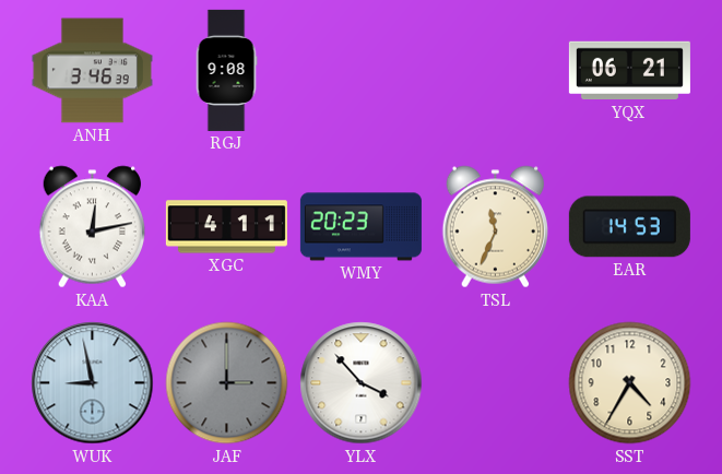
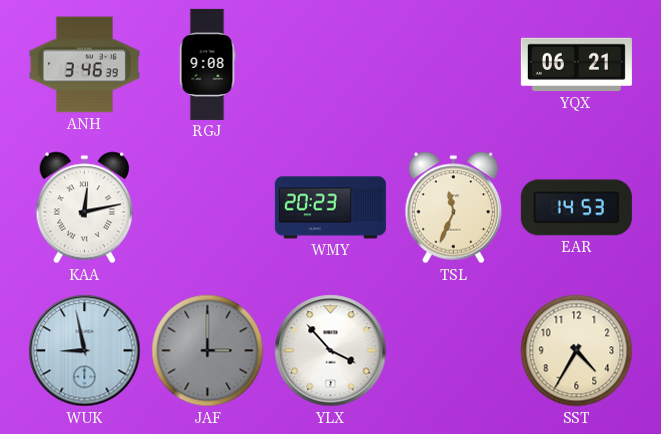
XGC: 4:11 -> none (226, 227)
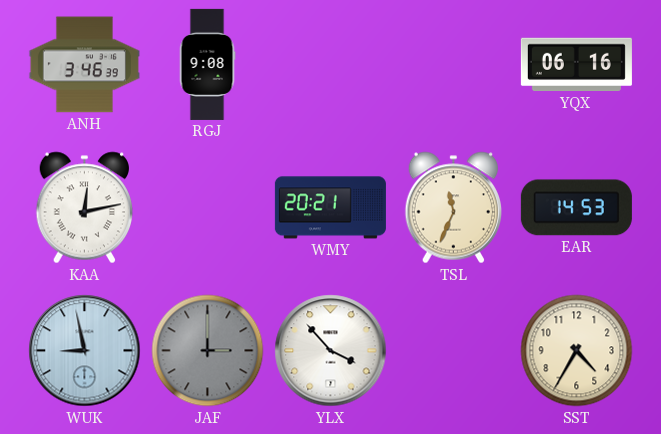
YQX: 06:21 -> 06:16 (576, 65)
WMY: 20:23 -> 20:21 (330, 208)
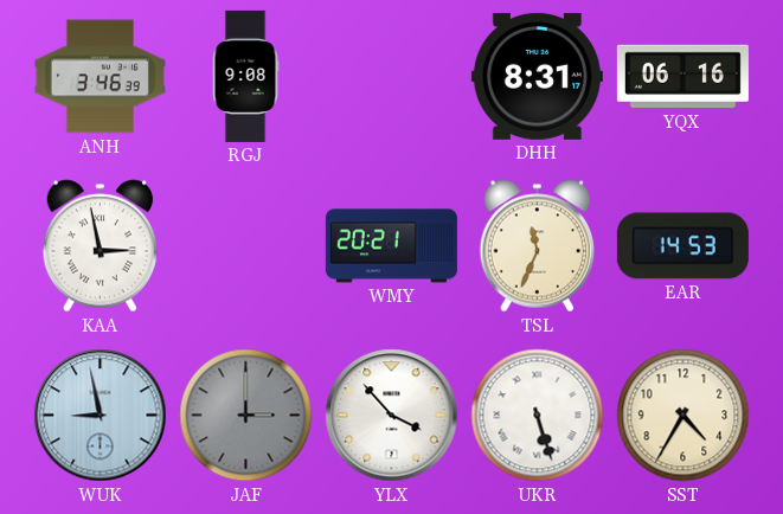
DHH: none -> 8:31 (537, 76)
KAA: 12:13 -> 2:58 (100, 246)
UKR: none -> 5:27 (538, 416)
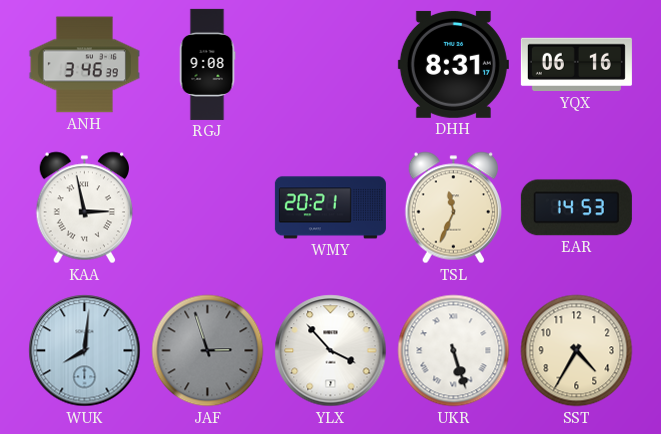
WUK: 8:58 -> 8:01 (85, 351)
JAF: 3:00 -> 2:57 (208, 351)
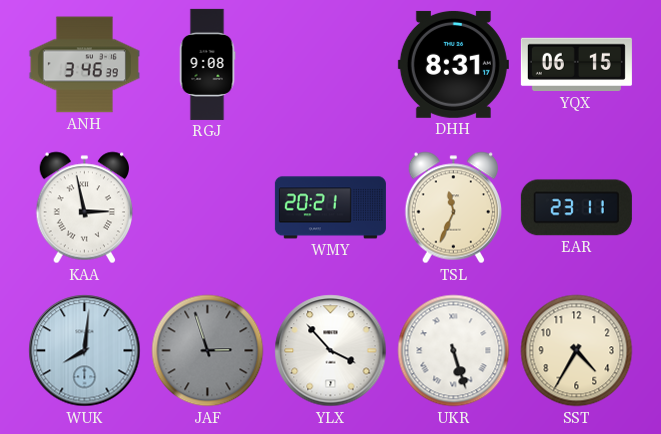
YQX: 06:16 -> 06:15 (576, 65)
EAR: 14:53 -> 23:11 (576, 208)
